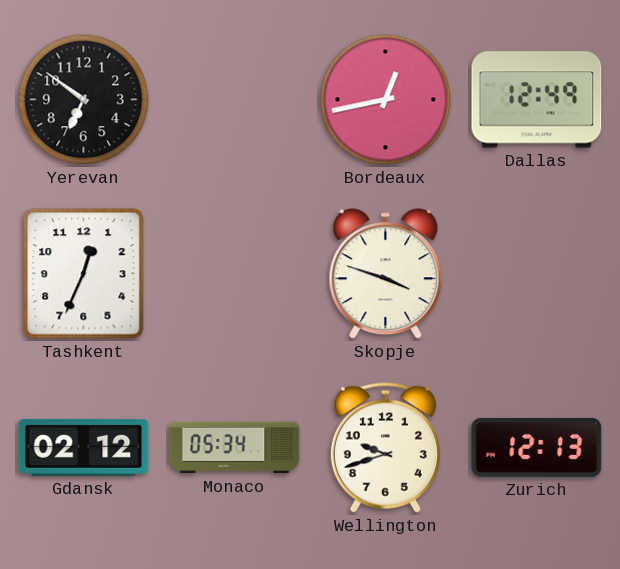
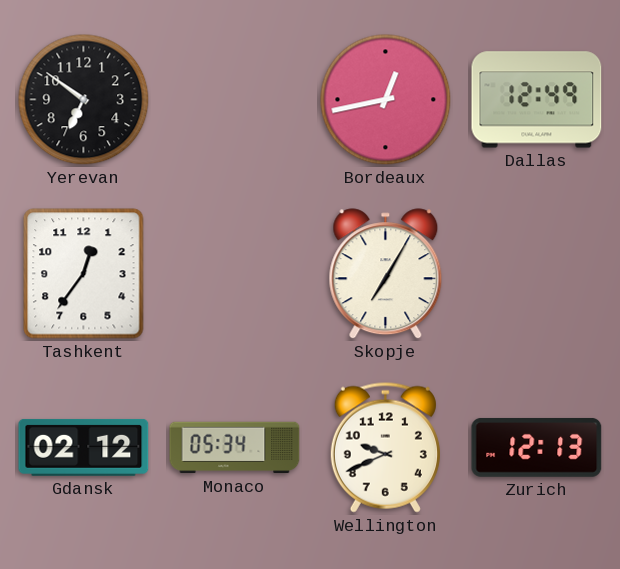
Tashkent: 12:34 -> 12:36 (84, 274)
Skopje: 3:48 -> 7:05 (386, 274)
Wellington: 9:42 -> 9:41 (385, 447)
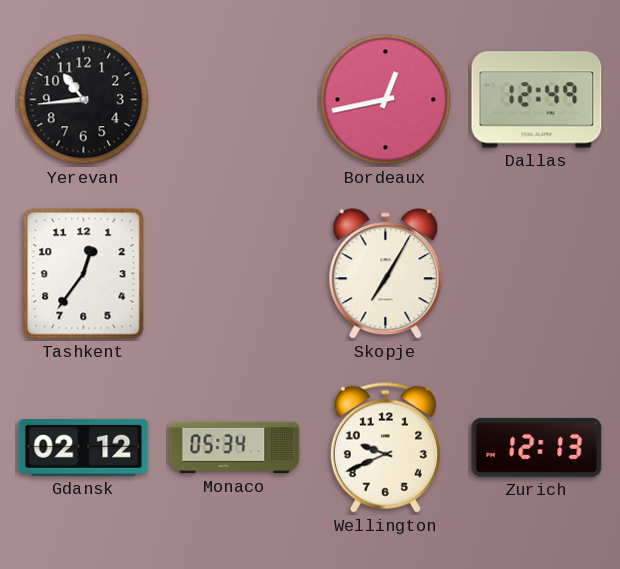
Yerevan: 6:51 -> 10:44 (84, 100)
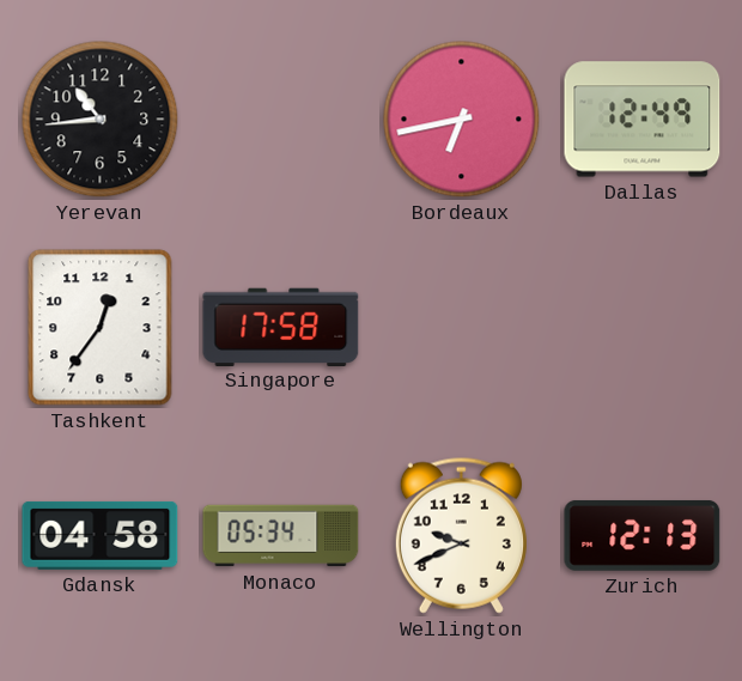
Bordeaux: 12:43 -> 6:43 (462, 120)
Singapore: none -> 17:58 (281, 327)
Skopje: 7:05 -> none (386, 274)
Gdansk: 02:12 -> 04:58 (101, 535)
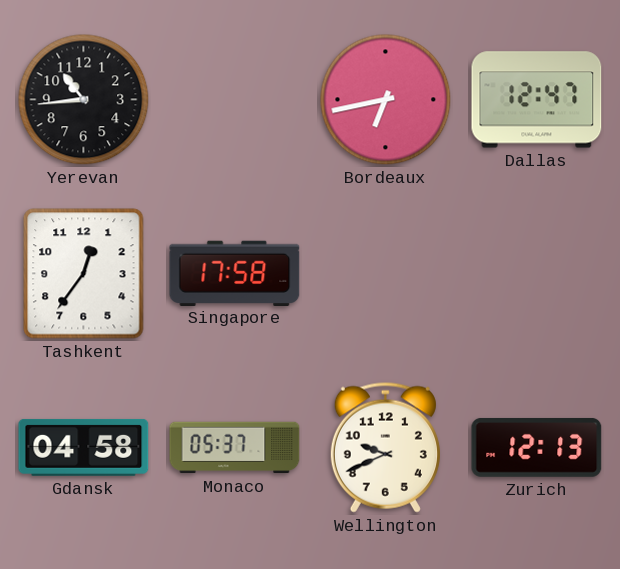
Dallas: 12:49 -> 12:47 (537, 100)
Monaco: 05:34 -> 05:37 (235, 448)
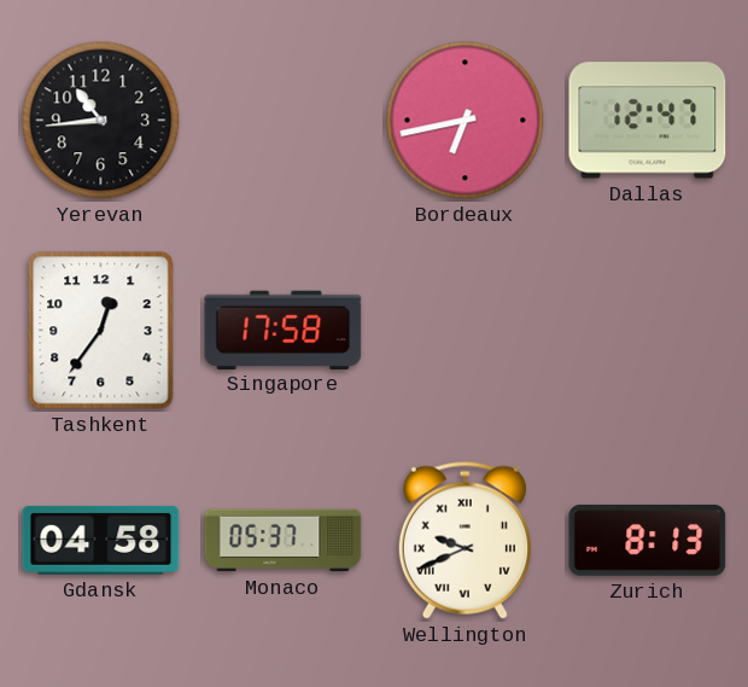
Wellington numerals: Arabic -> Roman (464, 540)
Zurich: 12:13 -> 8:13 (648, 541)
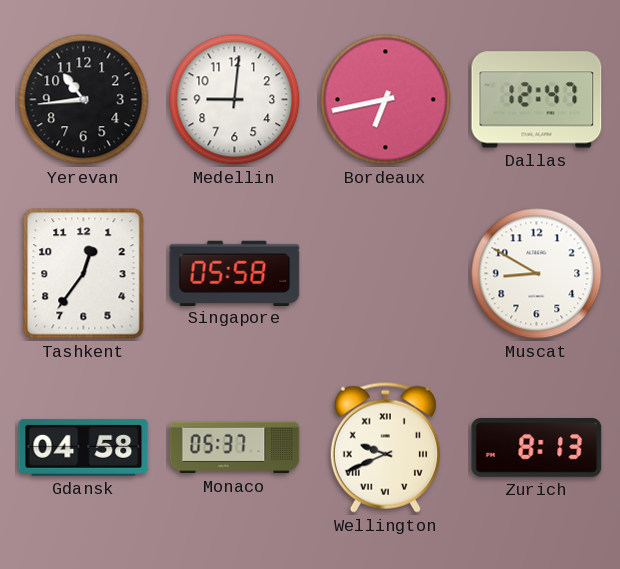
Medellin: none -> 9:01 (235, 100)
Singapore: 17:58 -> 05:58 (235, 273)
Muscat: none -> 8:50 (537, 274)
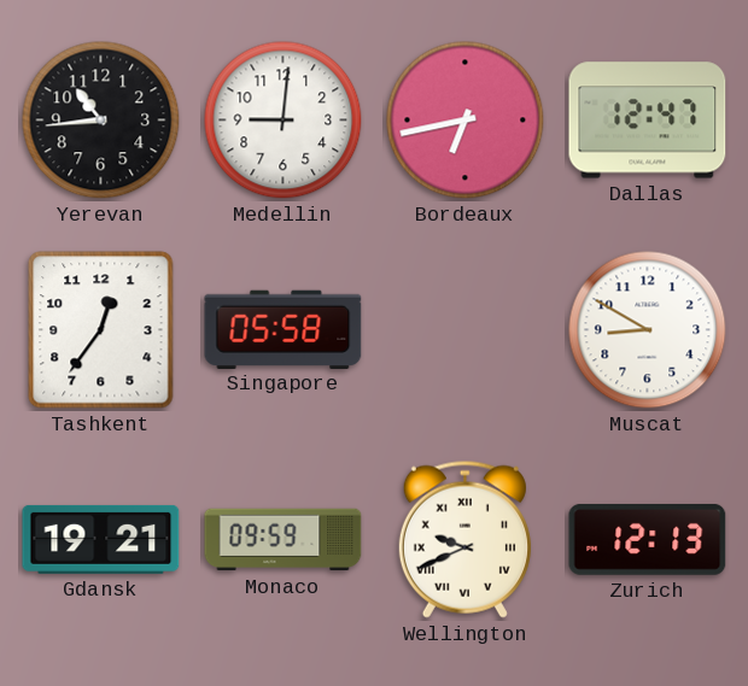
Gdansk: 04:58 -> 19:21 (101, 539)
Monaco: 05:37 -> 09:59 (284, 540)
Zurich: 8:13 -> 12:13 (648, 540)
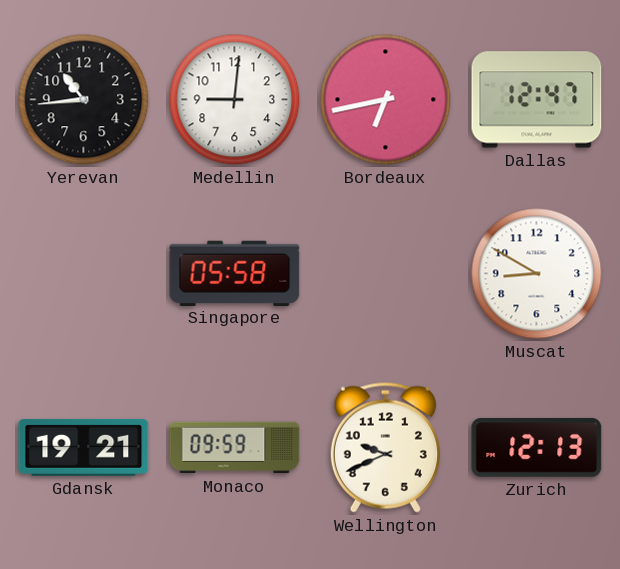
Tashkent: 12:36 -> none (101, 330)
Wellington numerals: Roman -> Arabic (385, 447)
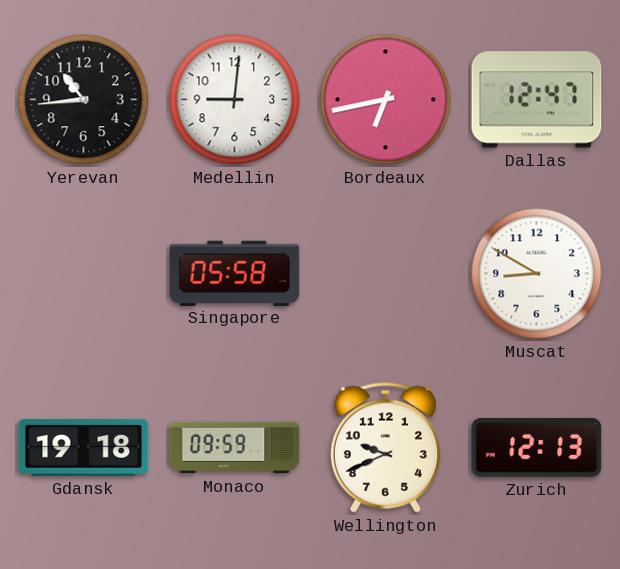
Gdansk: 19:21 -> 19:18 (84, 447)
